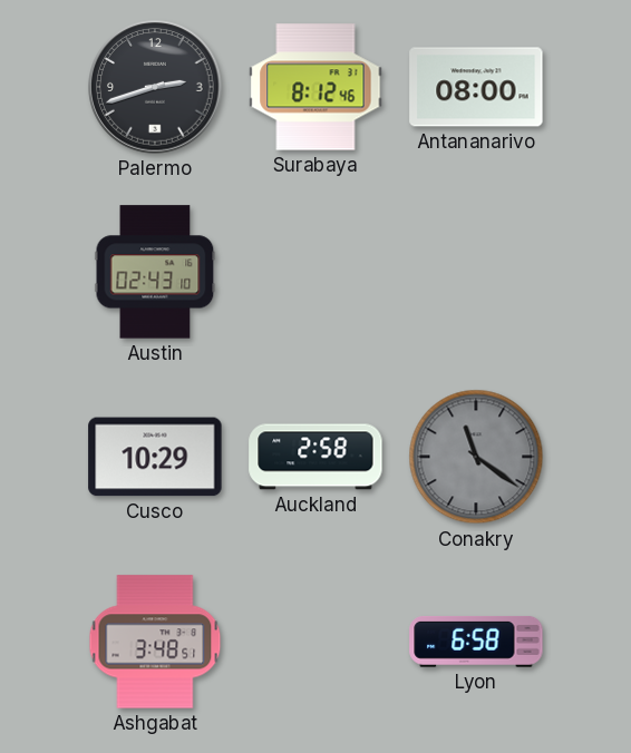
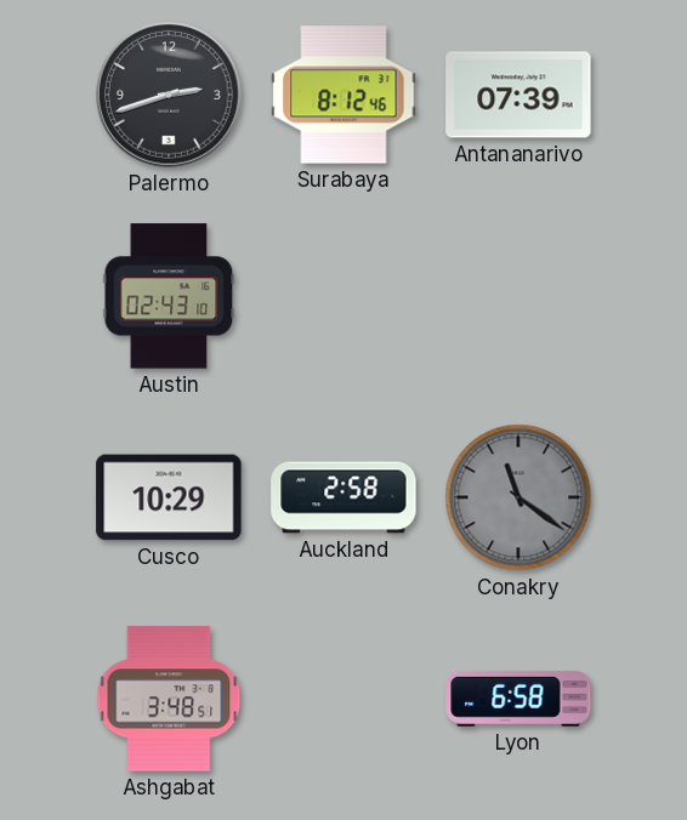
Antananarivo: 08:00 -> 07:39 (518, 95)
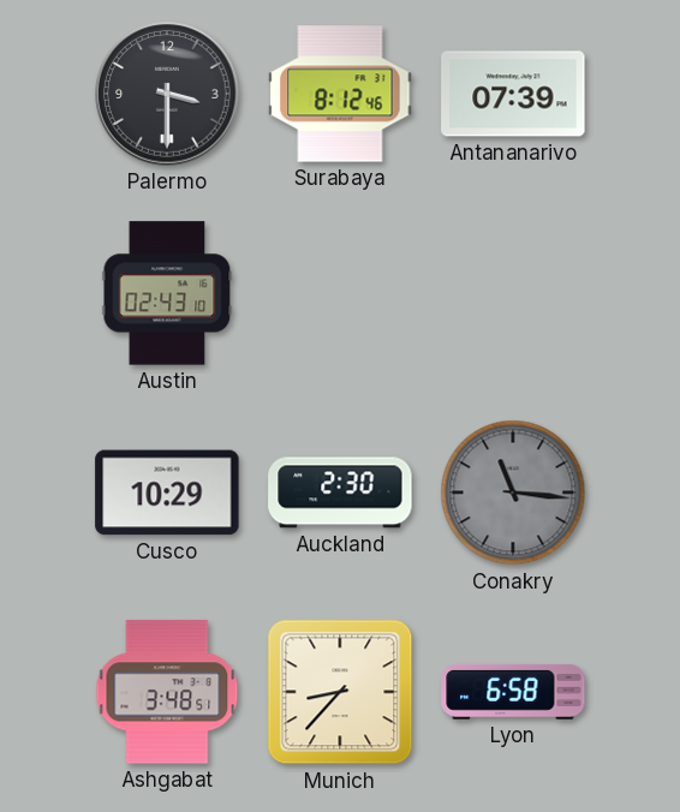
Palermo: 2:42 -> 3:30 (167, 94)
Auckland: 2:58 -> 2:30 (340, 492)
Conakry: 11:21 -> 11:16 (513, 492)
Munich: none -> 8:37 (340, 692)
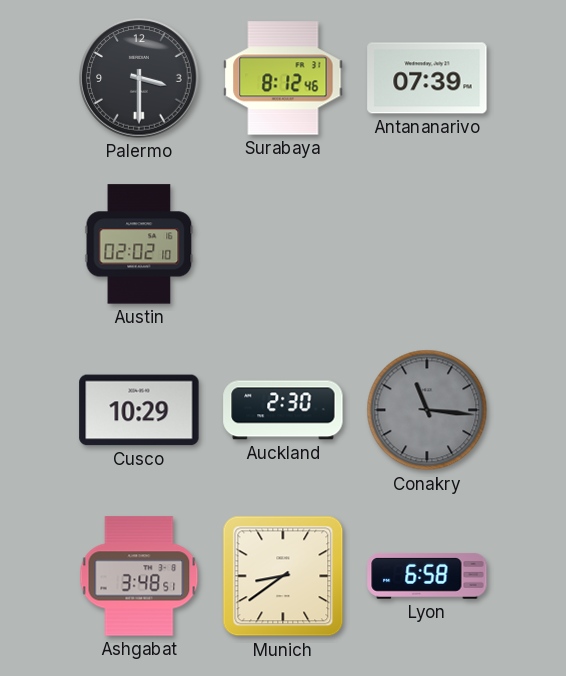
Austin: 02:43 -> 02:02 (139, 244)
Munich: 8:37 -> 8:39 (283, 576)
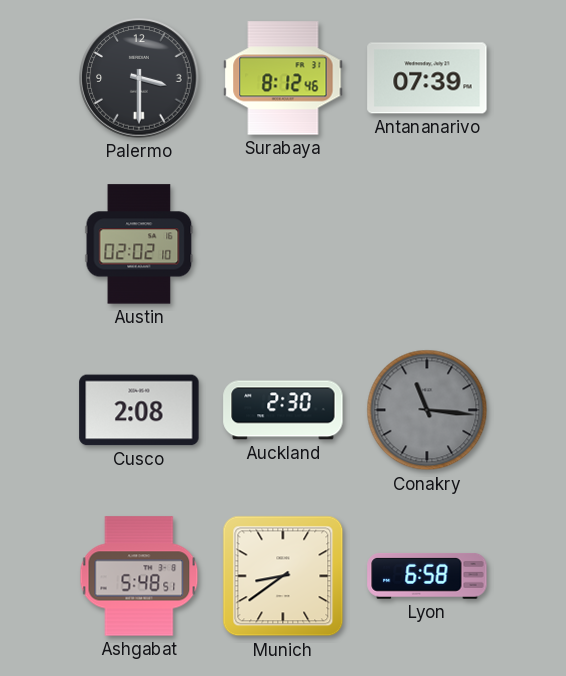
Cusco: 10:29 -> 2:08 (139, 410)
Ashgabat: 3:48 -> 5:48 (139, 576)
